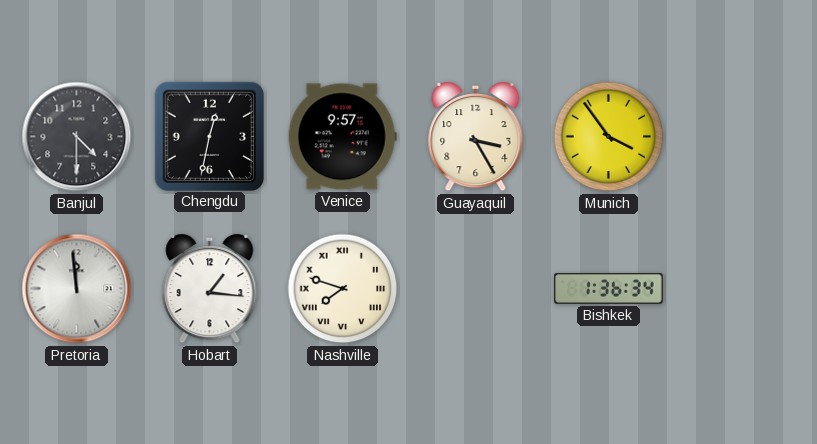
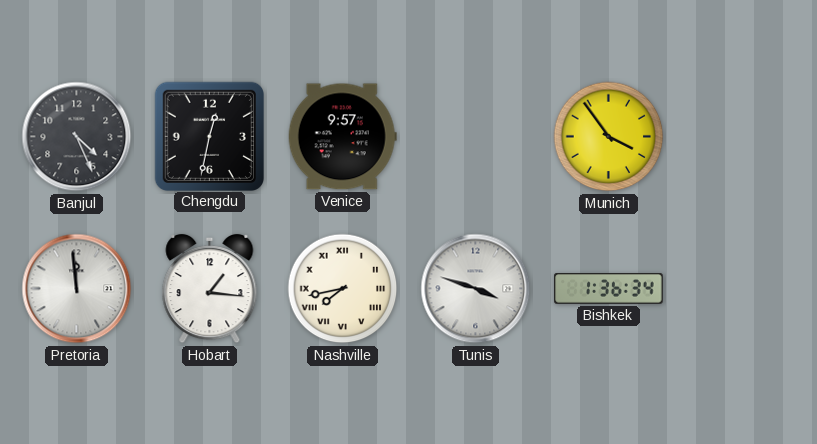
Banjul: 4:30 -> 4:26 (77, 137)
Guayaquil: 3:25 -> none (476, 137)
Nashville: 7:48 -> 7:43 (343, 289)
Tunis: none -> 3:48 (476, 289)
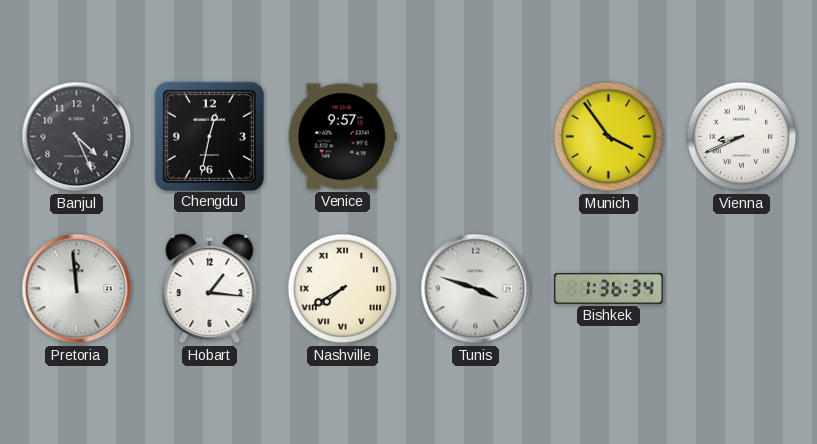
Vienna: none -> 8:41 (742, 137)
Nashville: 7:43 -> 7:40 (343, 289)
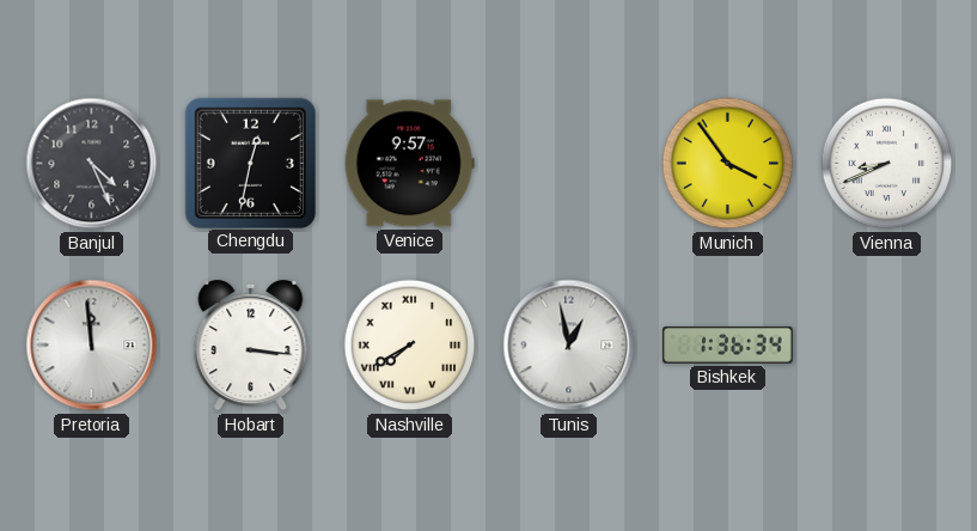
Hobart: 1:16 -> 3:16 (251, 346)
Tunis: 3:48 -> 12:58 (569, 346)
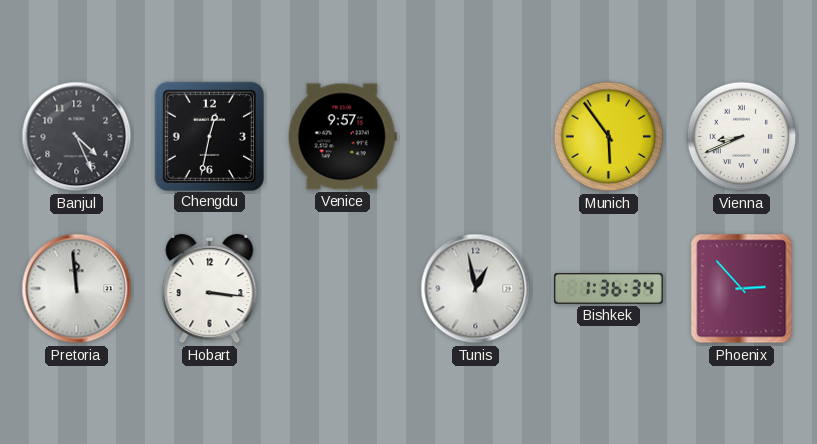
Munich: 3:54 -> 5:54 (609, 137)
Nashville: 7:40 -> none (410, 346)
Phoenix: none -> 2:53 (742, 289)
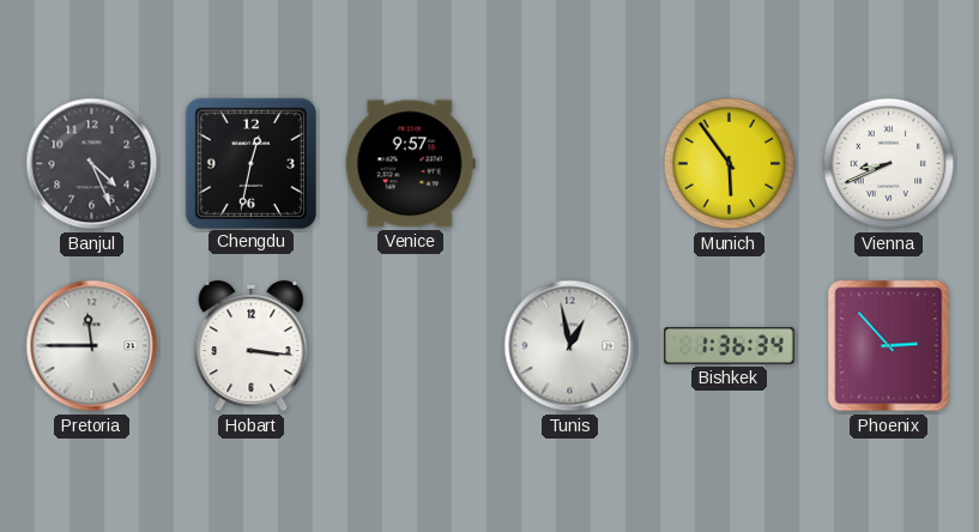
Pretoria: 11:59 -> 11:45 (92, 346)
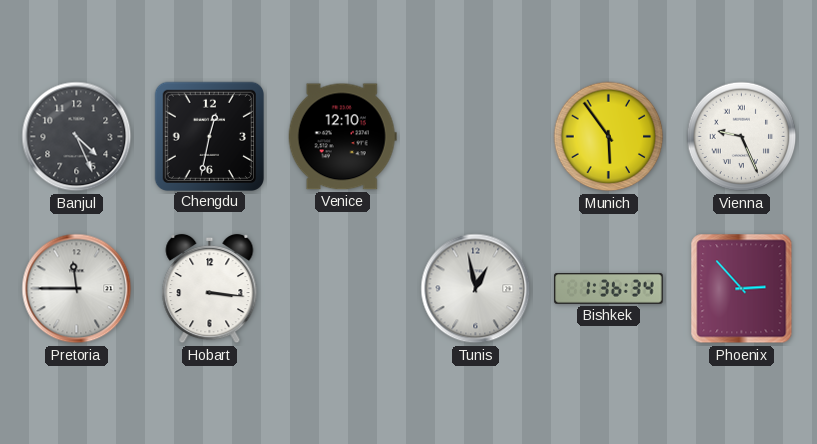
Venice: 9:57 -> 12:10 (342, 137)
Vienna: 8:41 -> 9:26 (742, 137)
